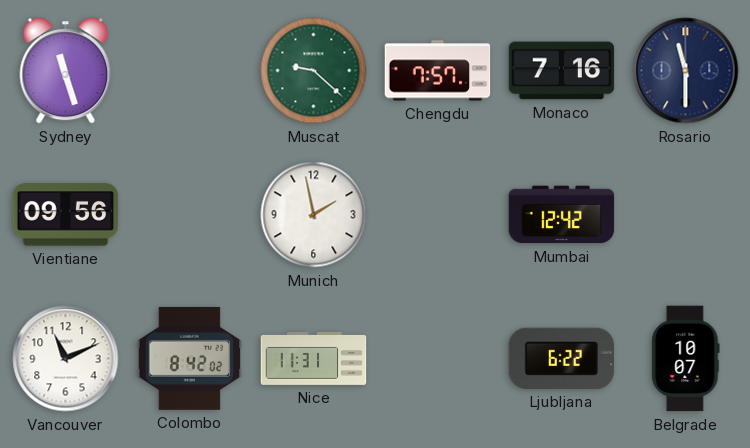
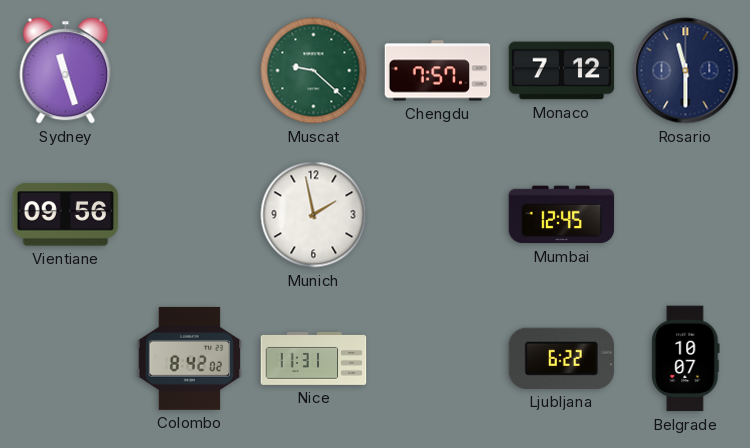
Monaco: 7:16 -> 7:12 (562, 71)
Mumbai: 12:42 -> 12:45 (562, 215)
Vancouver: 11:11 -> none (66, 359)
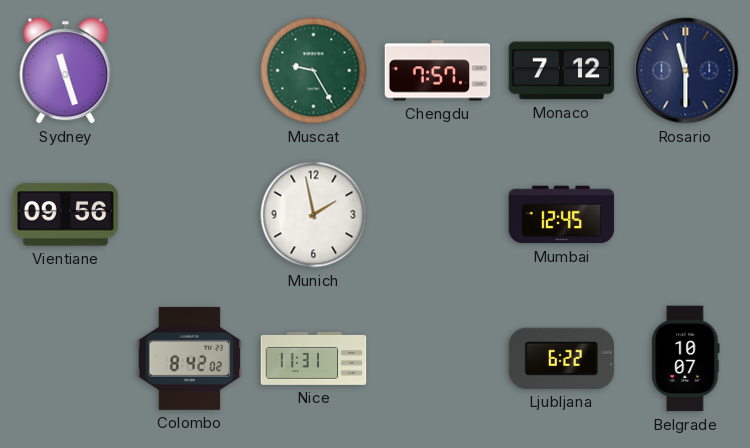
Muscat: 9:22 -> 9:25 (314, 71)
